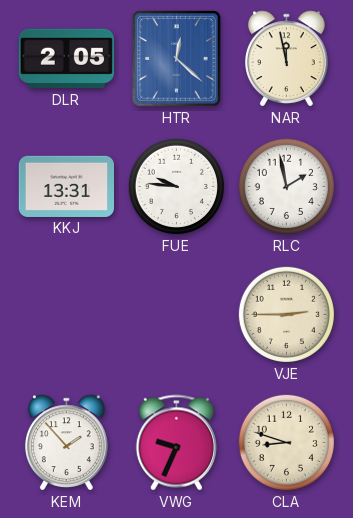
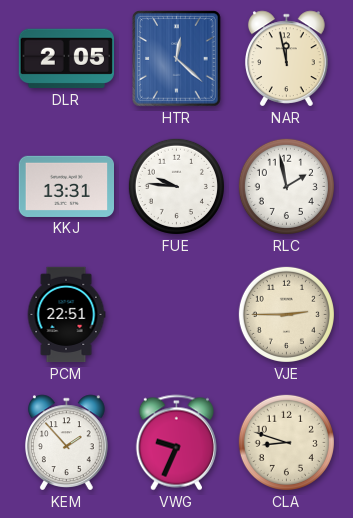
PCM: none -> 22:51 (66, 315)
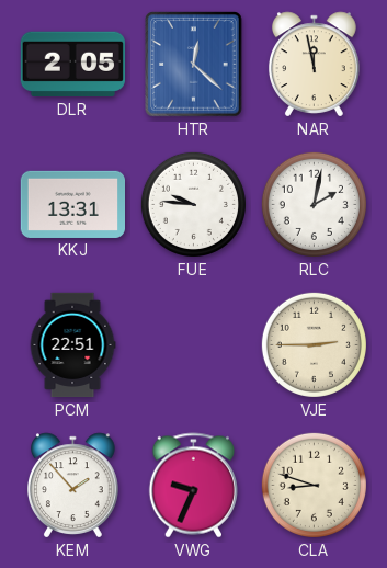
RLC: 1:58 -> 2:02 (314, 204)
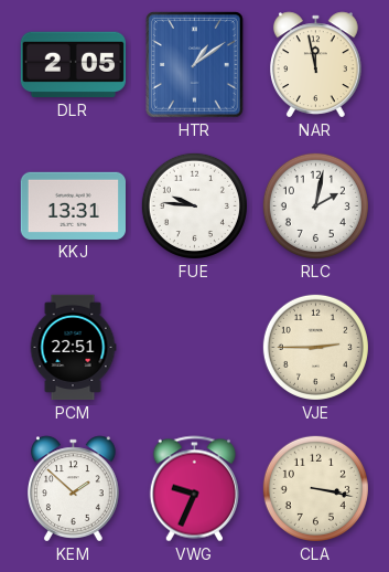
HTR: 12:22 -> 1:09 (195, 65)
KEM: 1:53 -> 1:52 (74, 489)
CLA: 8:48 -> 3:17 (315, 488)
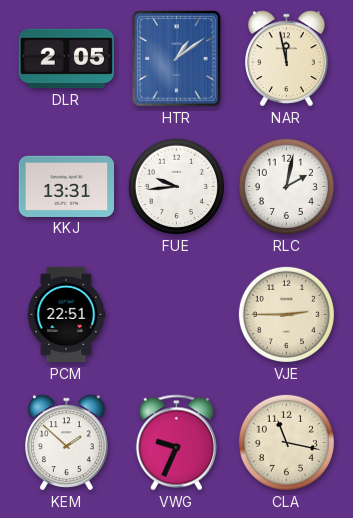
FUE: 9:46 -> 9:44 (176, 186)
CLA: 3:17 -> 11:17 (286, 442)
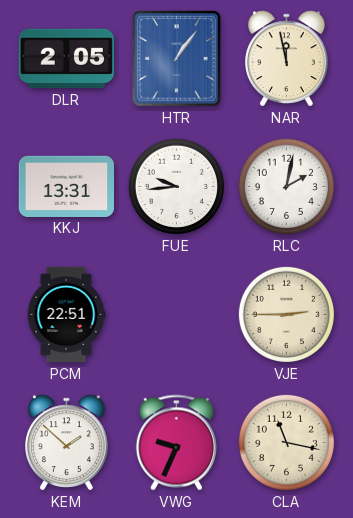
HTR: 1:09 -> 1:06 (177, 59)
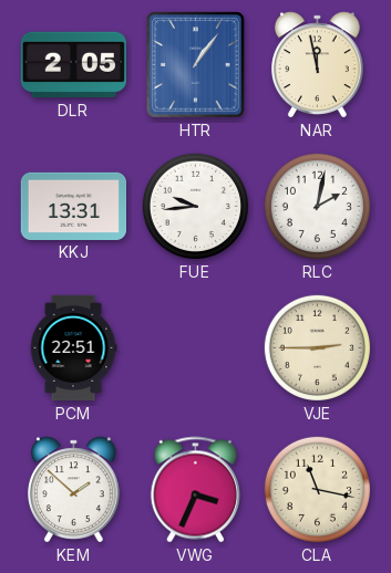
VWG: 9:34 -> 3:34 (195, 490)
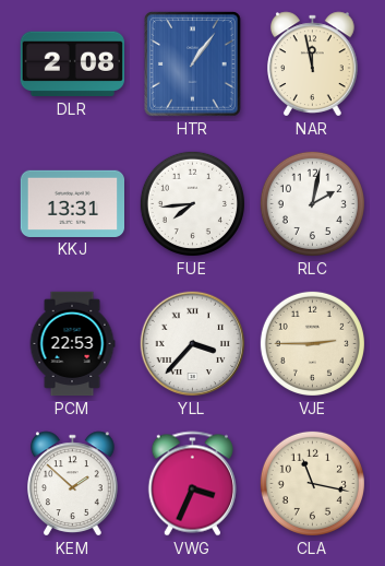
DLR: 2:05 -> 2:08 (72, 64)
FUE: 9:44 -> 7:44 (192, 203)
PCM: 22:51 -> 22:53 (72, 344)
YLL: none -> 3:37 (193, 344)
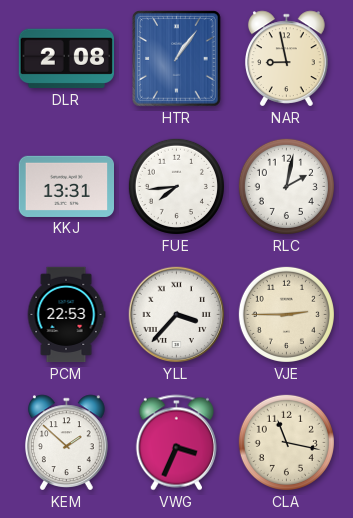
NAR: 11:58 -> 8:58 (287, 59)
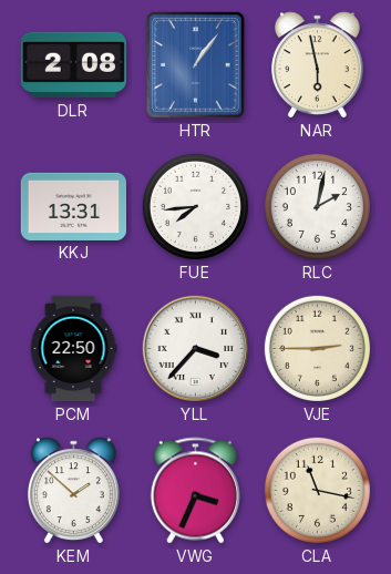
NAR: 8:58 -> 5:58 (318, 65)
PCM: 22:53 -> 22:50 (73, 349)
